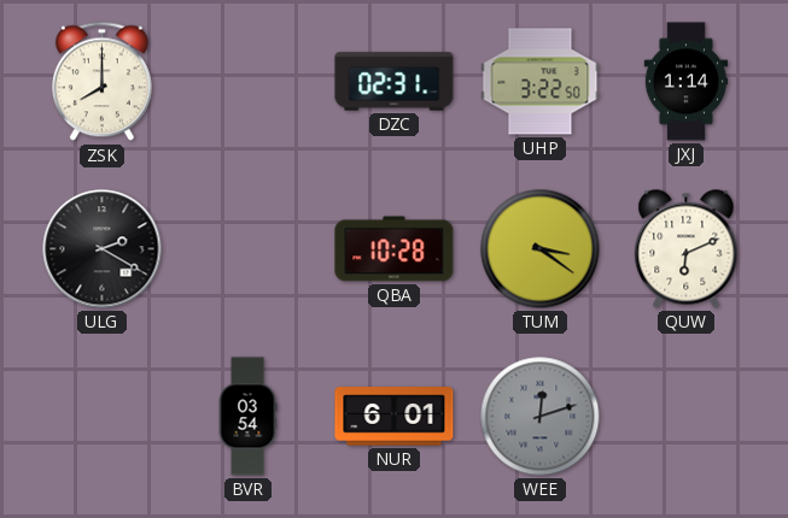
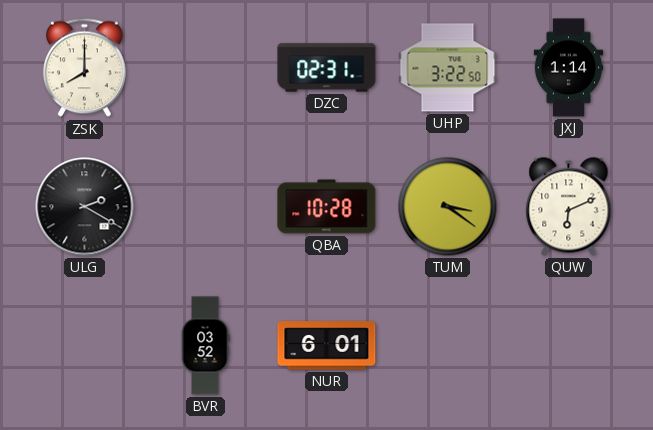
BVR: 03:54 -> 03:52 (205, 346)
WEE: 12:12 -> none (541, 417)
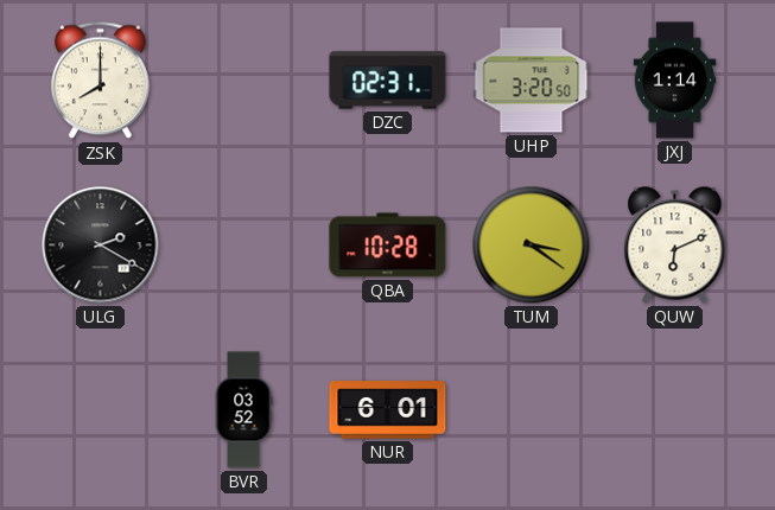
UHP: 3:22 -> 3:20 (532, 81)
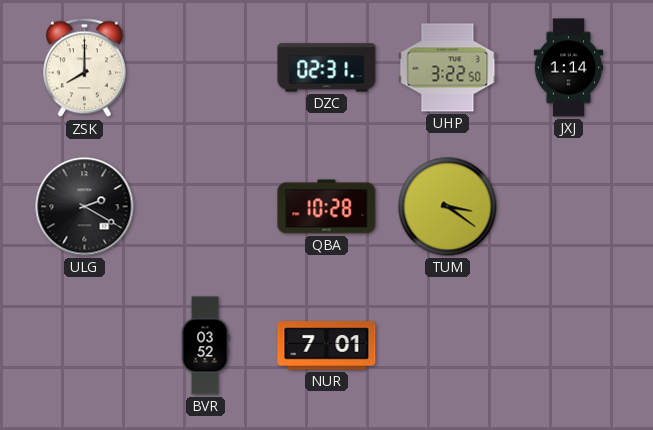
UHP: 3:20 -> 3:22 (448, 68)
QUW: 6:11 -> none (675, 246)
NUR: 6:01 -> 7:01 (327, 346)
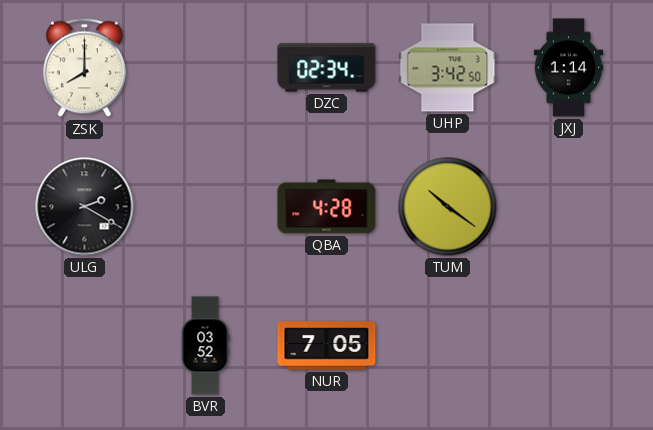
DZC: 02:31 -> 02:34 (327, 68)
UHP: 3:22 -> 3:42 (448, 68)
QBA: 10:28 -> 4:28 (327, 207)
TUM: 3:21 -> 10:21 (448, 207)
NUR: 7:01 -> 7:05 (327, 346)
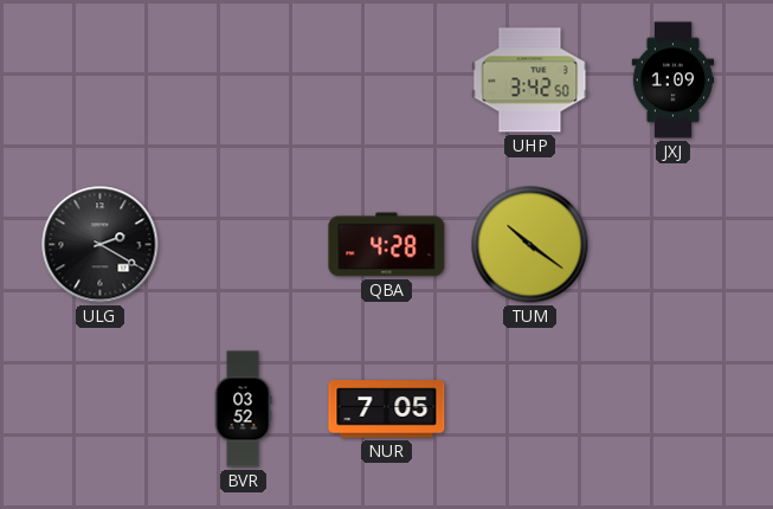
ZSK: 8:00 -> none (84, 68)
DZC: 02:34 -> none (327, 68)
JXJ: 1:14 -> 1:09 (674, 80)
